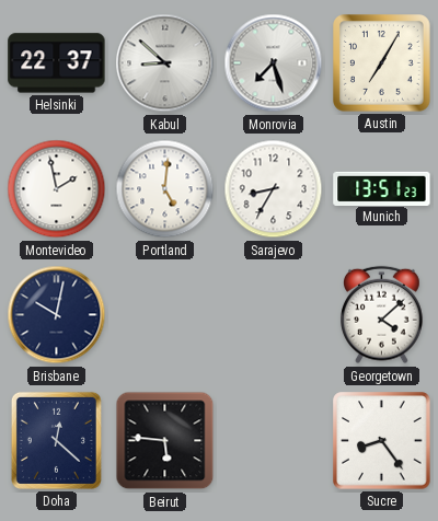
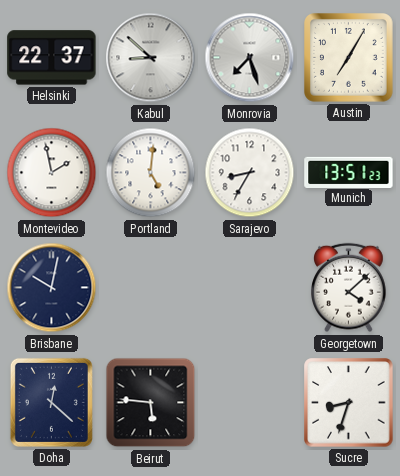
Sucre: 8:24 -> 8:33 (349, 403)
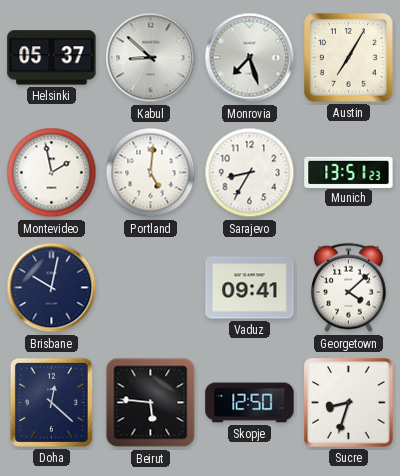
Helsinki: 22:37 -> 05:37 (52, 58)
Vaduz: none -> 09:41 (250, 288)
Skopje: none -> 12:50 (250, 403)
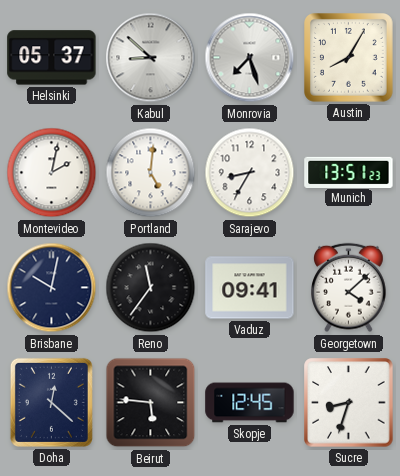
Austin: 7:05 -> 8:05 (349, 58)
Montevideo: 1:58 -> 2:02 (52, 173)
Reno: none -> 11:36 (151, 288)
Skopje: 12:50 -> 12:45 (250, 403)
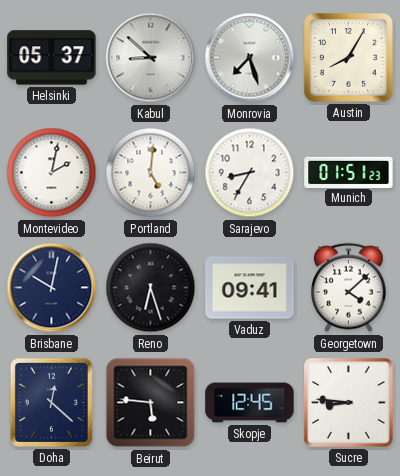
Munich: 13:51 -> 01:51 (349, 172)
Reno: 11:36 -> 6:27 (151, 288)
Sucre: 8:33 -> 8:46 (349, 403)
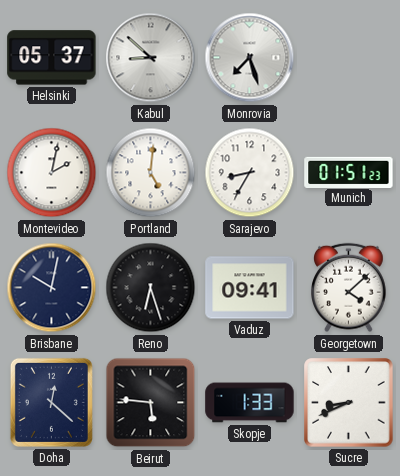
Austin: 8:05 -> none (349, 58)
Skopje: 12:45 -> 1:33 (250, 403)
Sucre: 8:46 -> 8:41 (349, 403)
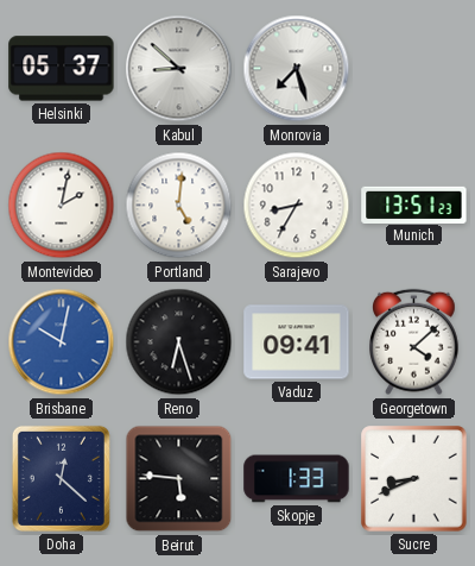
Munich: 01:51 -> 13:51 (414, 205)
Brisbane dial: navy -> blue (62, 342)
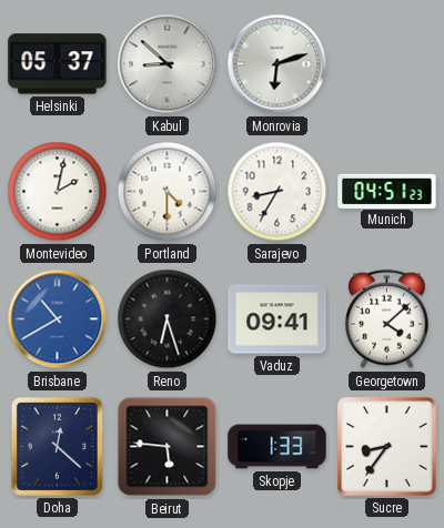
Monrovia: 7:27 -> 6:12 (277, 64)
Portland: 5:01 -> 4:30 (168, 192)
Munich: 13:51 -> 04:51 (387, 191)
Brisbane: 10:02 -> 10:40 (58, 319)
Sucre: 8:41 -> 8:36 (387, 447)
